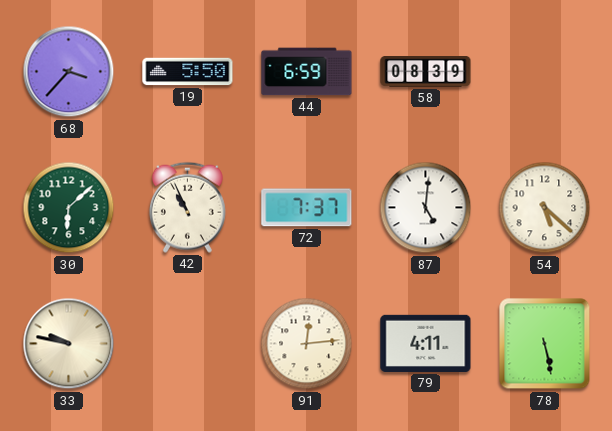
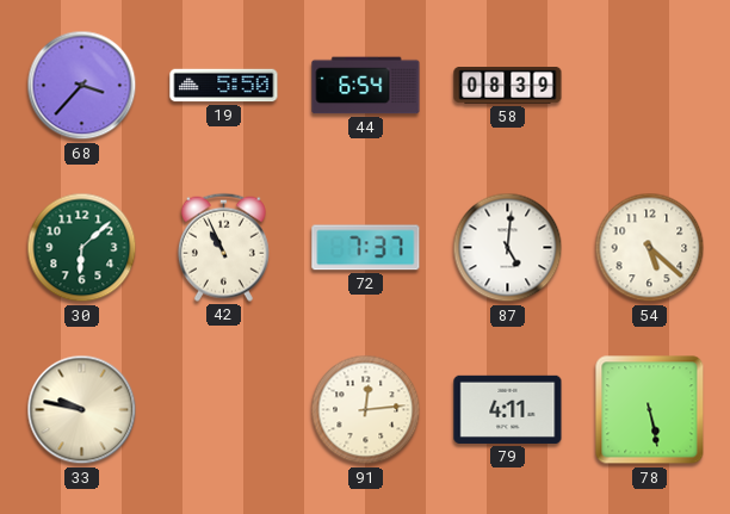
44: 6:59 -> 6:54 (366, 86)
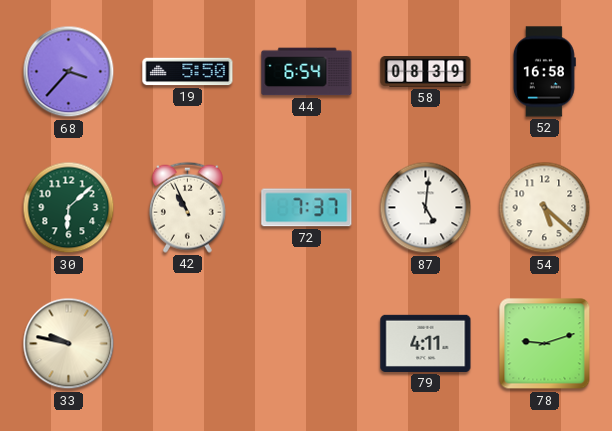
52: none -> 16:58 (544, 72)
91: 12:14 -> none (366, 410)
78: 5:28 -> 9:12 (545, 344)
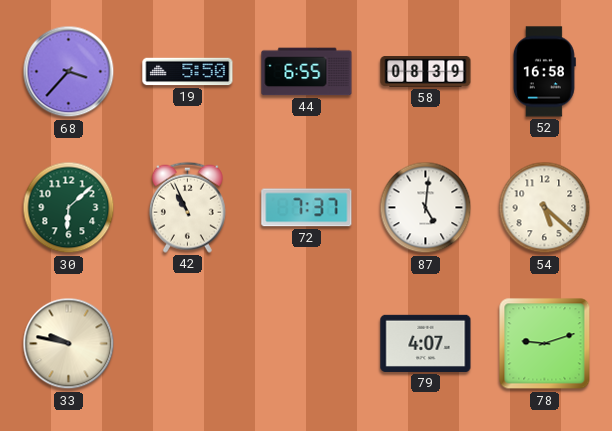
44: 6:54 -> 6:55 (307, 72)
79: 4:11 -> 4:07 (426, 343)
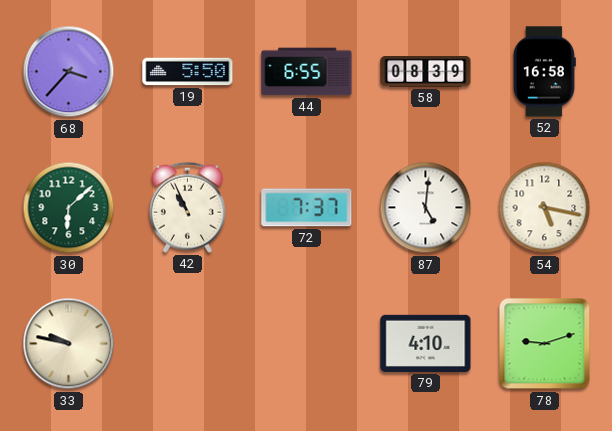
54: 5:22 -> 5:17 (545, 208)
79: 4:07 -> 4:10 (426, 343)
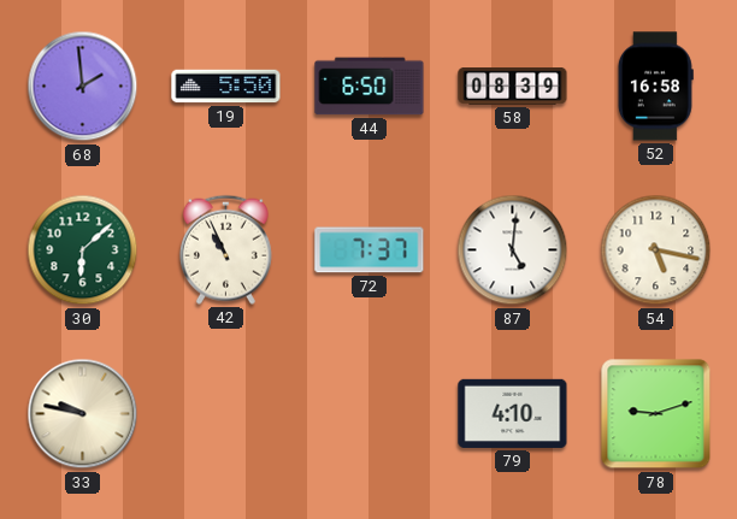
68: 3:37 -> 1:59 (83, 87)
44: 6:55 -> 6:50 (370, 87)
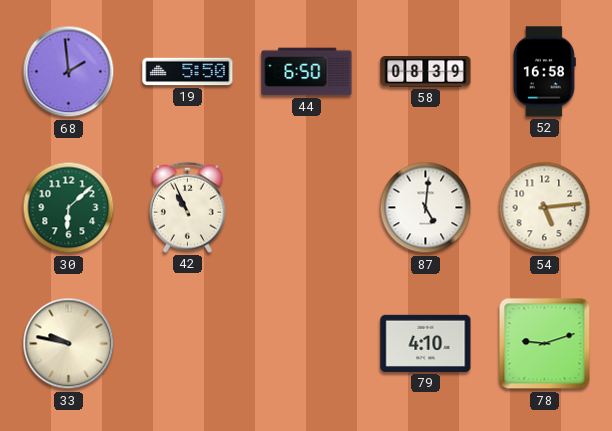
72: 7:37 -> none (370, 250)
54: 5:17 -> 5:14 (545, 208)
